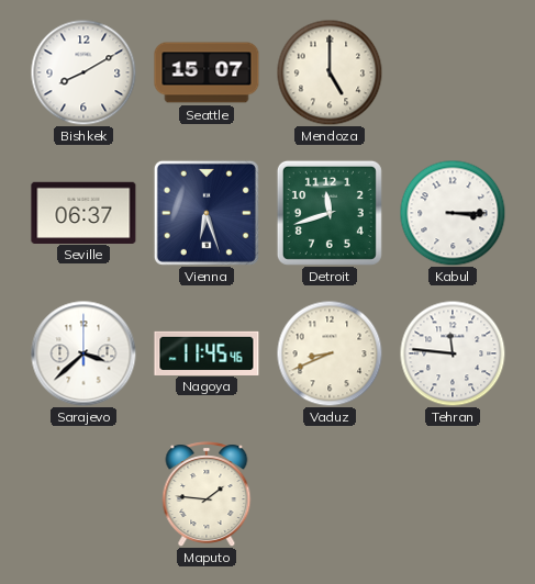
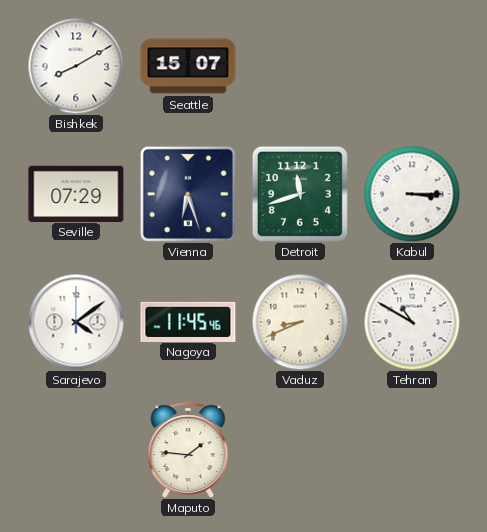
Mendoza: 5:00 -> none (330, 72)
Seville: 06:37 -> 07:29 (76, 193)
Sarajevo: 3:38 -> 4:09 (76, 322)
Tehran: 11:46 -> 10:50 (412, 322)
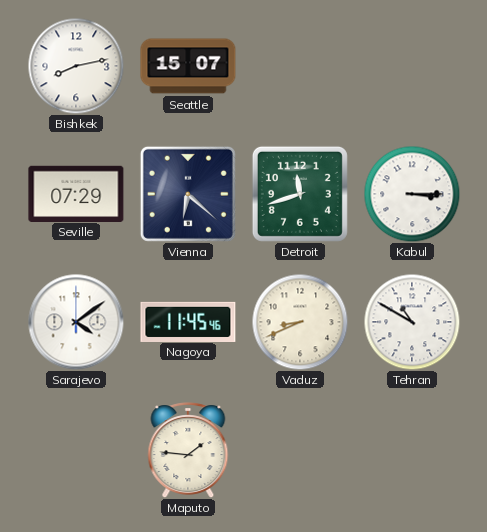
Bishkek: 8:10 -> 8:13 (76, 66)
Vienna: 6:27 -> 6:22 (188, 194)
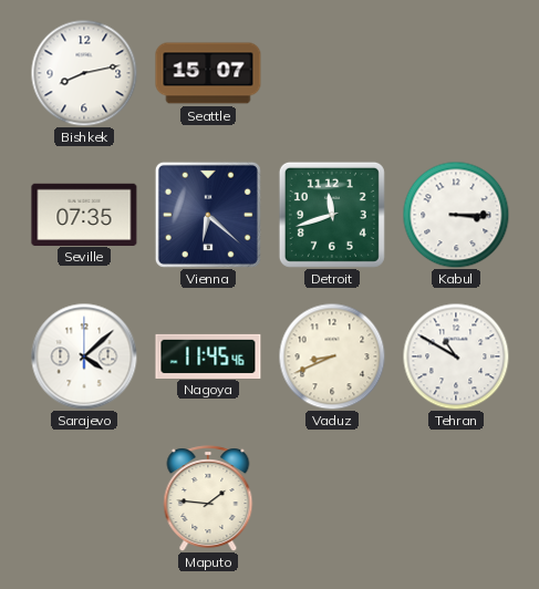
Seville: 07:29 -> 07:35 (84, 214)
Sarajevo: 4:09 -> 4:08 (84, 356)
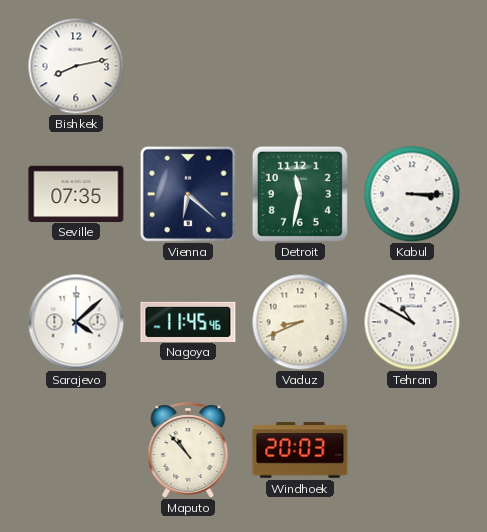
Seattle: 15:07 -> none (208, 73)
Detroit: 11:42 -> 11:32 (300, 194)
Maputo: 1:46 -> 10:53 (188, 450)
Windhoek: none -> 20:03 (300, 450)
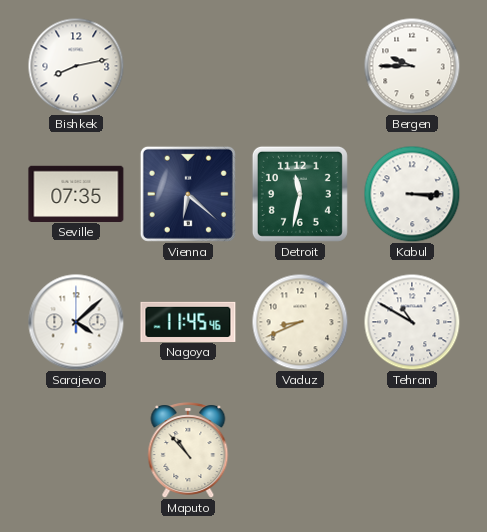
Bergen: none -> 9:45 (412, 66)
Windhoek: 20:03 -> none (300, 450)
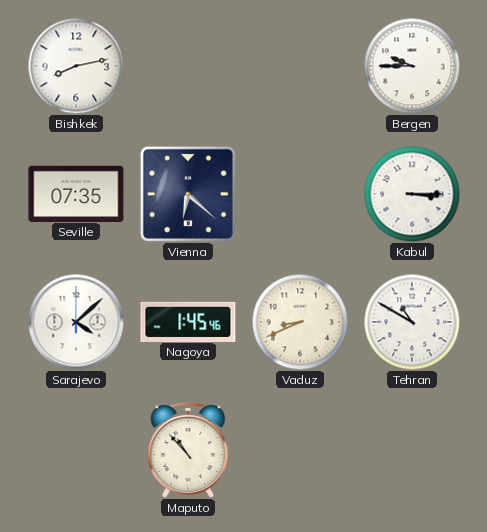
Detroit: 11:32 -> none (300, 194)
Nagoya: 11:45 -> 1:45 (188, 321)
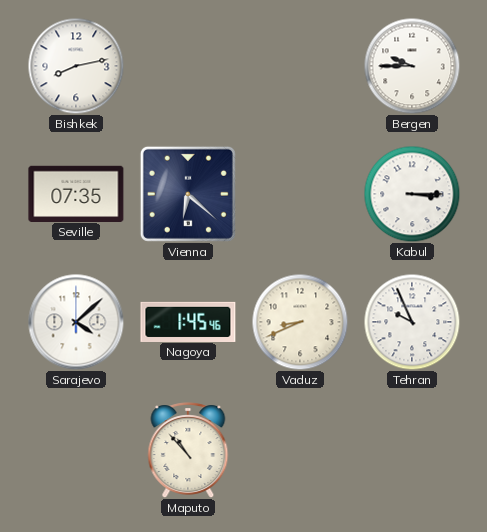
Tehran: 10:50 -> 9:56 (412, 322)
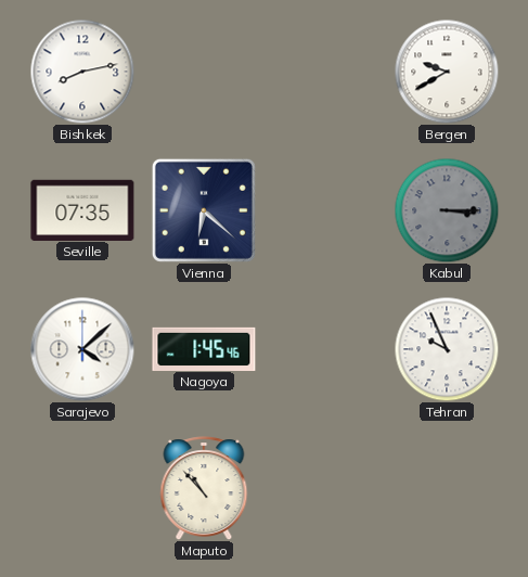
Bergen: 9:45 -> 9:40 (447, 72)
Kabul dial: white -> grey (447, 210)
Vaduz: 8:41 -> none (300, 322)
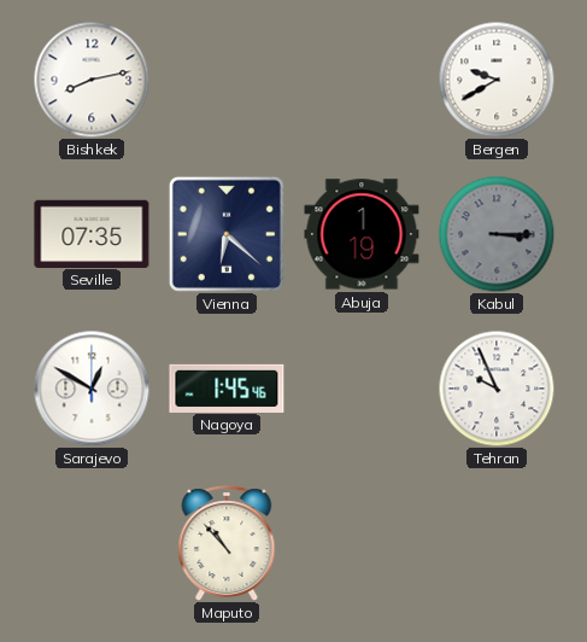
Abuja: none -> 1:19 (362, 234)
Sarajevo: 4:08 -> 12:50 (92, 389)
